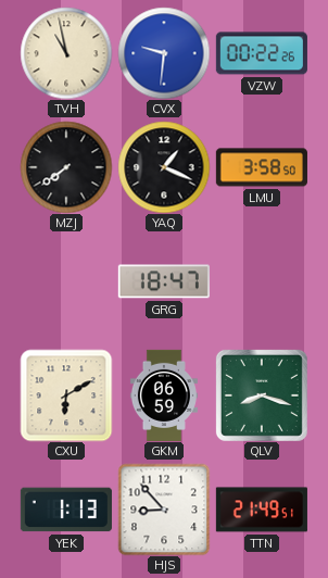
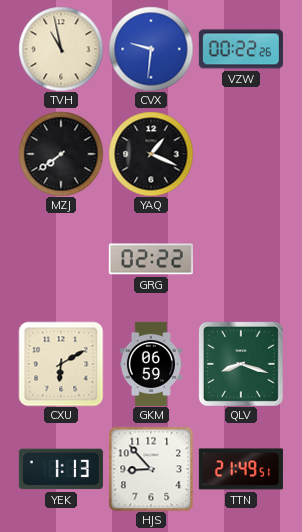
LMU: 3:58 -> none (262, 167)
GRG: 18:47 -> 02:22 (151, 259)
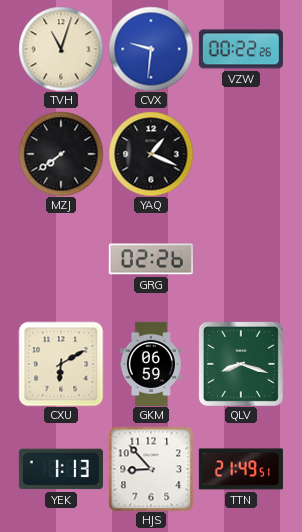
TVH: 10:58 -> 11:03 (61, 49)
GRG: 02:22 -> 02:26 (151, 259)
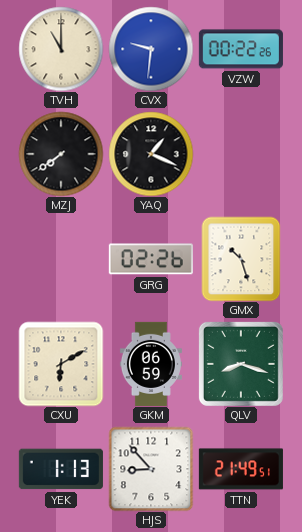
TVH: 11:03 -> 11:00 (61, 49)
GMX: none -> 10:27 (241, 259)
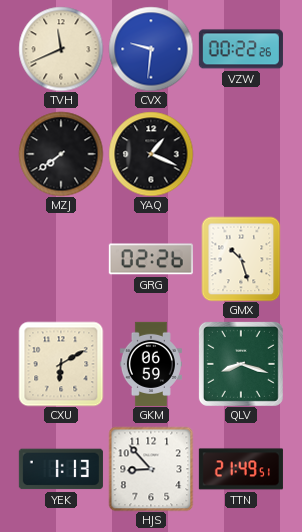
TVH: 11:00 -> 11:41 (61, 49)
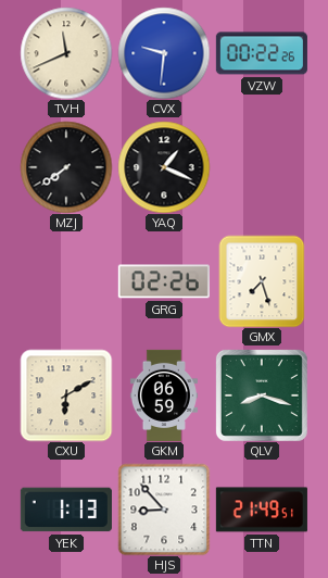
GMX: 10:27 -> 7:27 (262, 281)
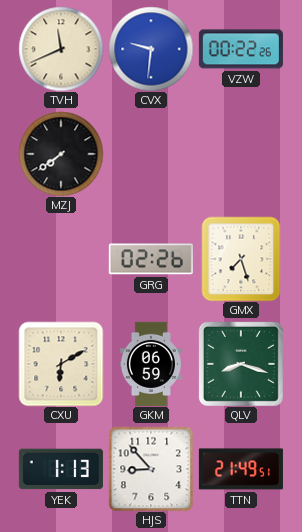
YAQ: 1:19 -> none (164, 167)
